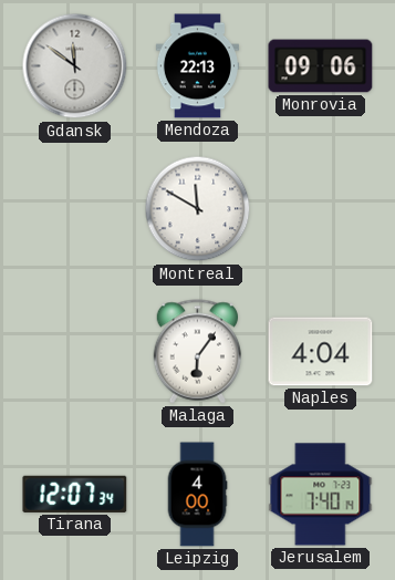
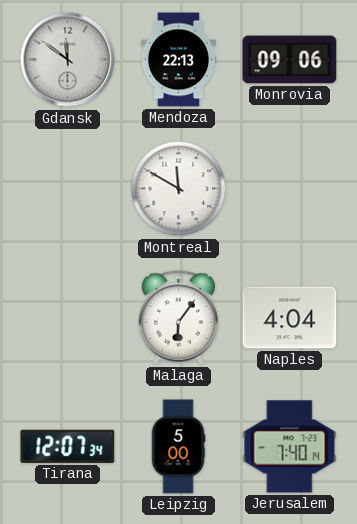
Leipzig: 4:00 -> 5:00 (178, 447)
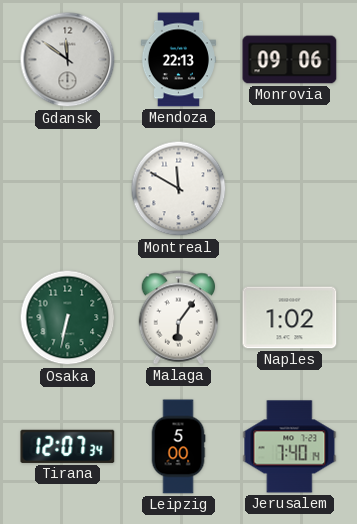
Osaka: none -> 6:32 (68, 318)
Naples: 4:04 -> 1:02 (290, 318)
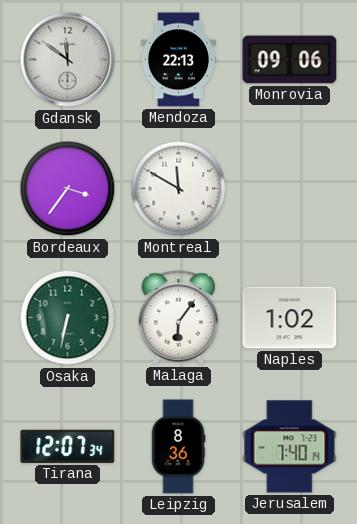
Bordeaux: none -> 3:36 (68, 189)
Leipzig: 5:00 -> 8:36 (178, 447)
